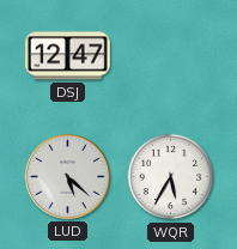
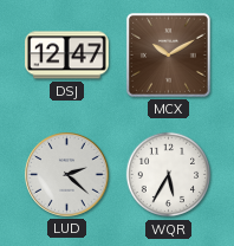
MCX: none -> 10:10 (168, 54)
LUD: 5:22 -> 2:22 (67, 175)
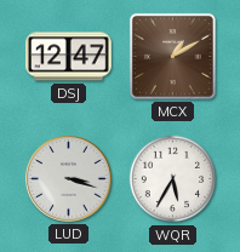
MCX: 10:10 -> 1:10 (172, 56)
LUD: 2:22 -> 3:18 (69, 179)
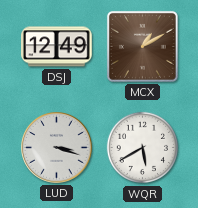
DSJ: 12:47 -> 12:49 (57, 47)
WQR: 5:35 -> 5:40 (143, 148)
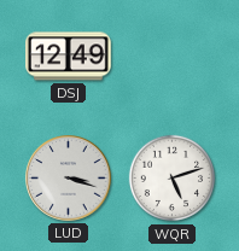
MCX: 1:10 -> none (142, 46)
WQR: 5:40 -> 5:12 (173, 179)
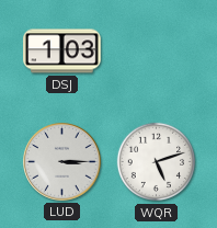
DSJ: 12:49 -> 1:03 (62, 52)
LUD: 3:18 -> 3:15 (62, 162)
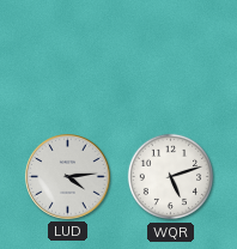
DSJ: 1:03 -> none (62, 52)
LUD: 3:15 -> 4:14 (68, 177)
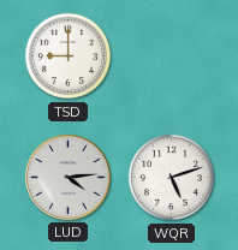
TSD: none -> 9:00 (69, 56)
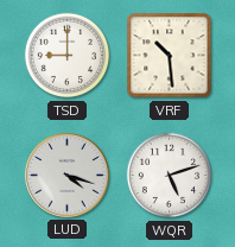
VRF: none -> 10:29 (170, 56)
LUD: 4:14 -> 4:18 (68, 176)
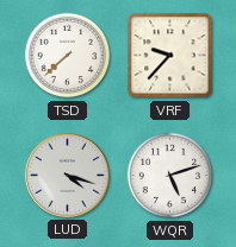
TSD: 9:00 -> 7:38 (68, 56)
VRF: 10:29 -> 9:37 (170, 56)
